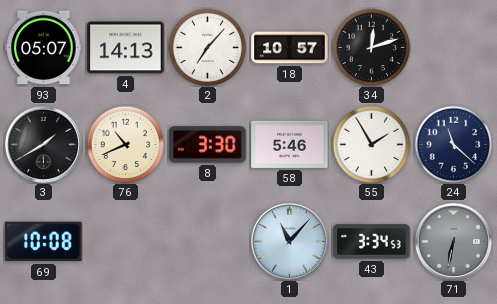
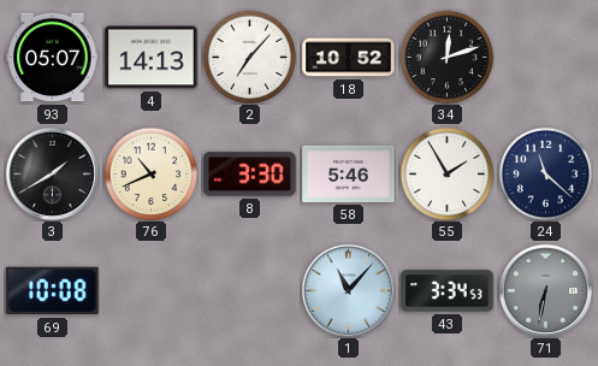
18: 10:57 -> 10:52 (349, 58)
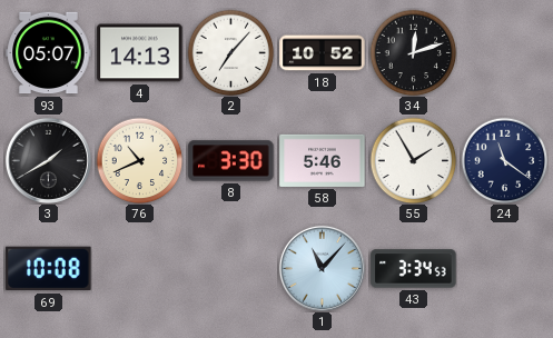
24: 11:22 -> 11:21 (504, 160)
71: 6:32 -> none (545, 290)
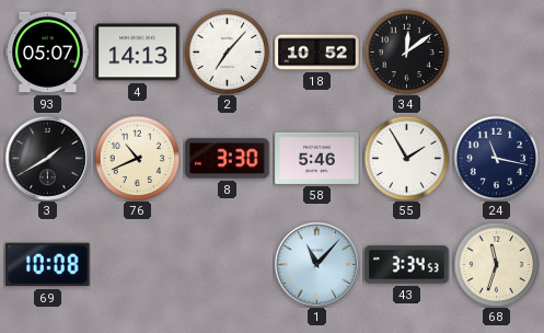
34: 12:12 -> 12:09 (406, 51)
24: 11:21 -> 11:17 (496, 158)
68: none -> 11:33 (496, 264)
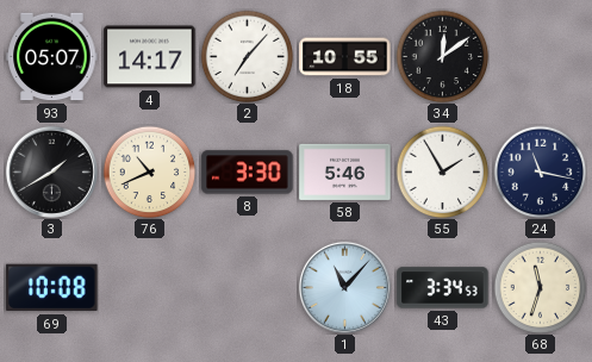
4: 14:13 -> 14:17 (150, 57)
18: 10:52 -> 10:55 (345, 57)
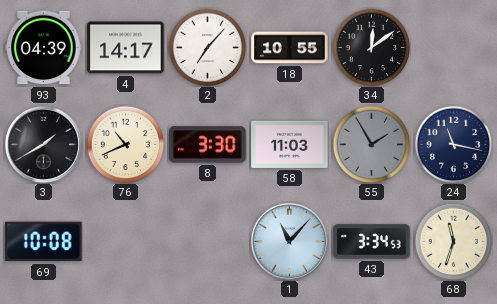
93: 05:07 -> 04:39 (44, 48)
58: 5:46 -> 11:03 (290, 144)
55 dial: white -> grey (371, 144)
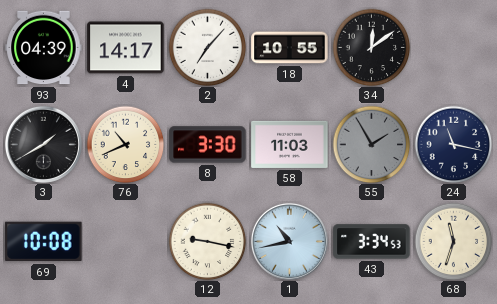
12: none -> 9:17 (207, 241)
1: 11:07 -> 10:43 (289, 241)
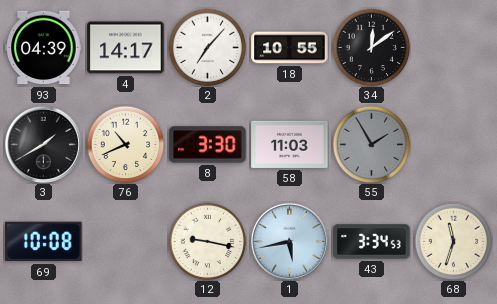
24: 11:17 -> none (453, 144)
1: 10:43 -> 5:43 (289, 241)
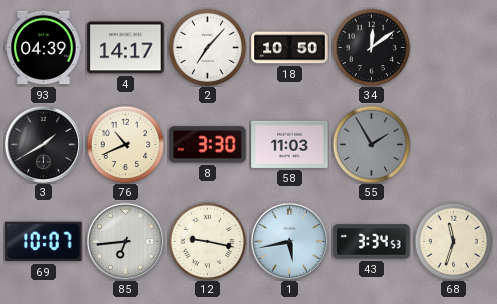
18: 10:55 -> 10:50 (290, 48)
69: 10:08 -> 10:07 (44, 242)
85: none -> 6:44 (125, 241)
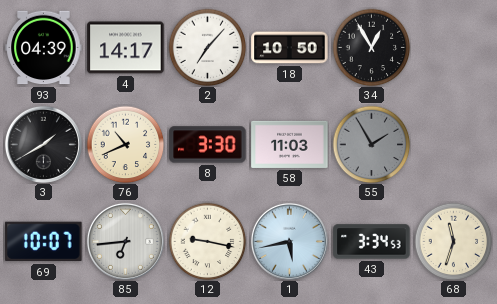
34: 12:09 -> 12:55 (371, 47)
